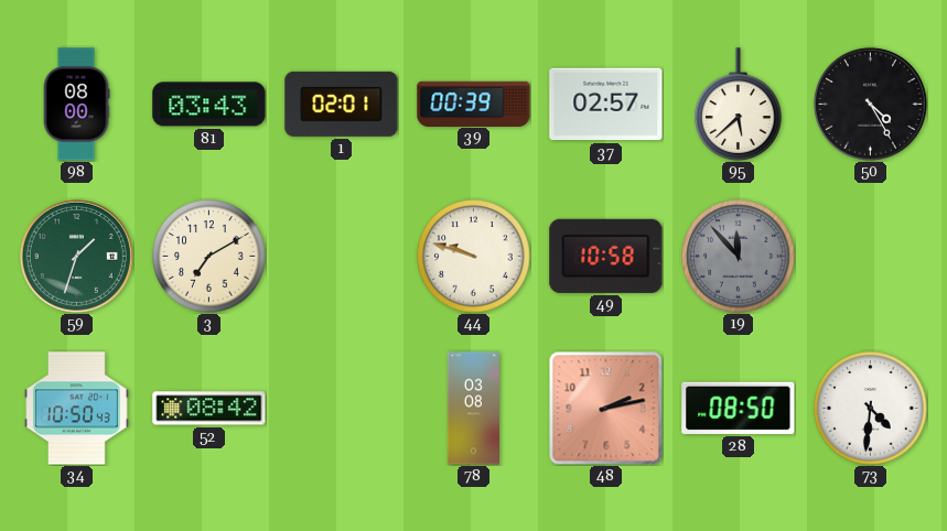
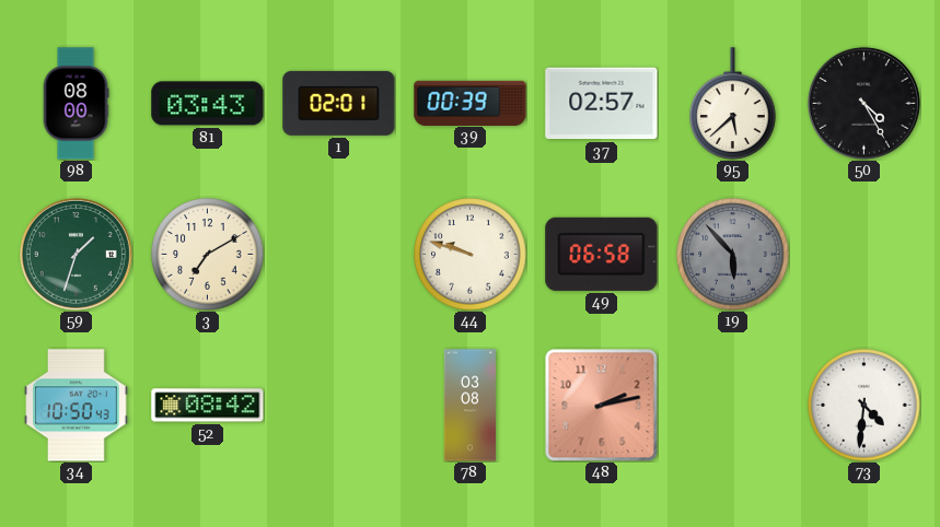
49: 10:58 -> 06:58 (602, 254)
19: 11:53 -> 5:53 (733, 255)
28: 08:50 -> none (739, 408)
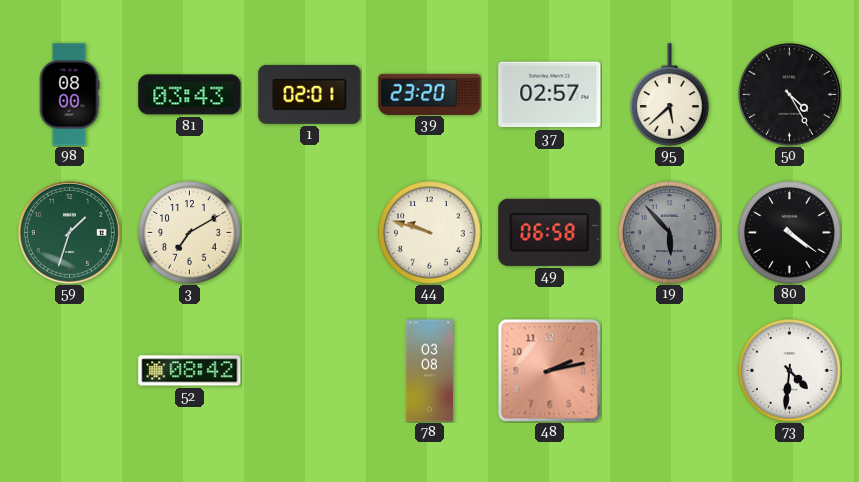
39: 00:39 -> 23:20 (430, 94)
80: none -> 4:21 (790, 233)
34: 10:50 -> none (77, 406)
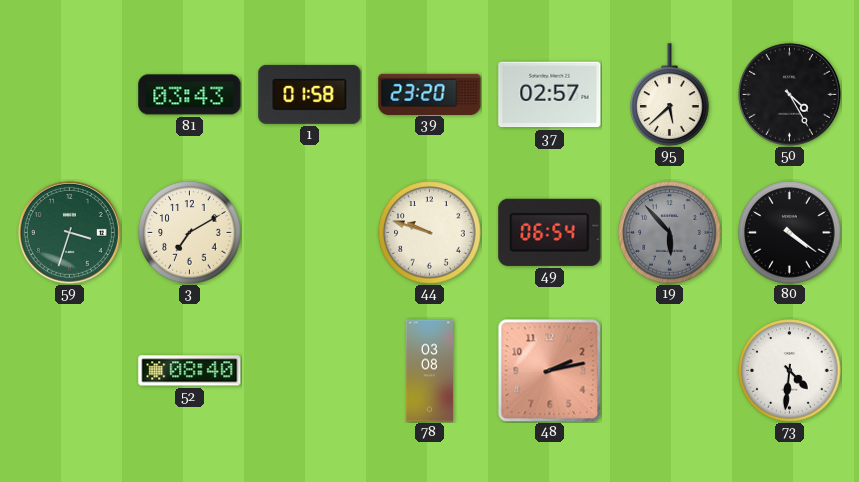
98: 08:00 -> none (69, 95)
1: 02:01 -> 01:58 (310, 94)
59: 1:33 -> 3:33 (69, 232)
49: 06:58 -> 06:54 (550, 232)
52: 08:42 -> 08:40 (190, 371)
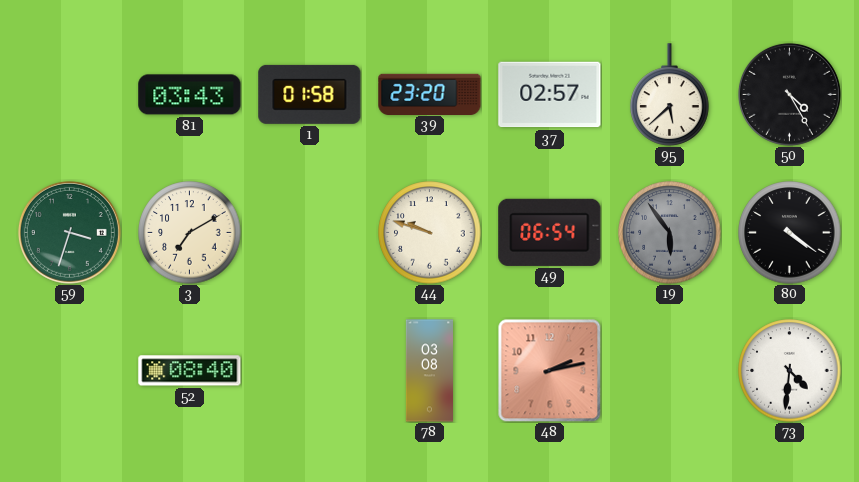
19: 5:53 -> 5:54 (670, 233)
